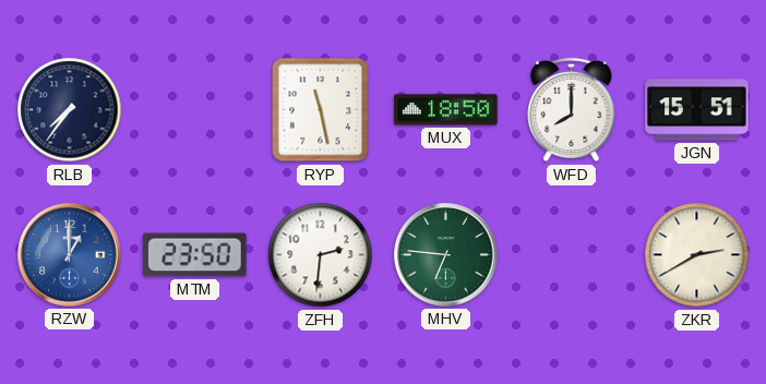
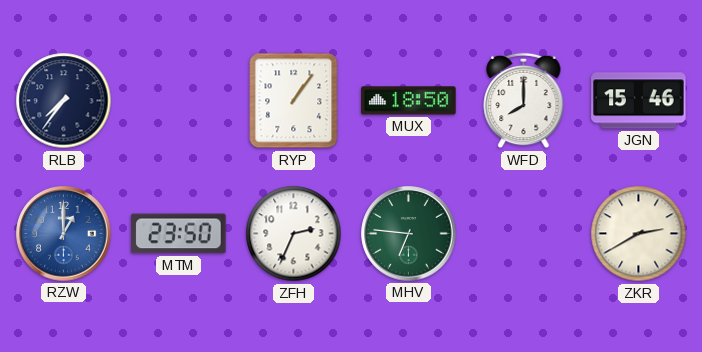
RYP: 11:28 -> 1:06 (294, 101)
JGN: 15:51 -> 15:46 (639, 101)
ZFH: 2:31 -> 2:34 (294, 234)
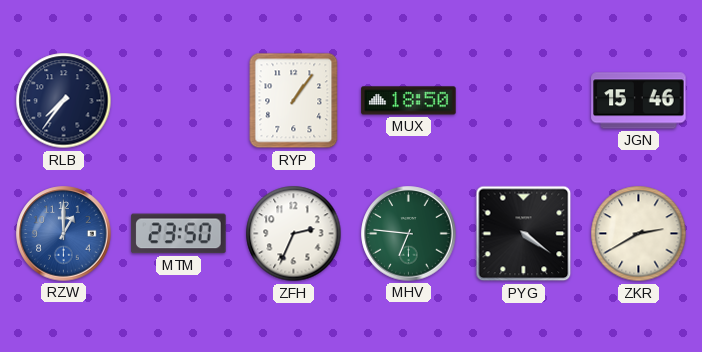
WFD: 8:00 -> none (524, 101)
PYG: none -> 4:21 (524, 234)
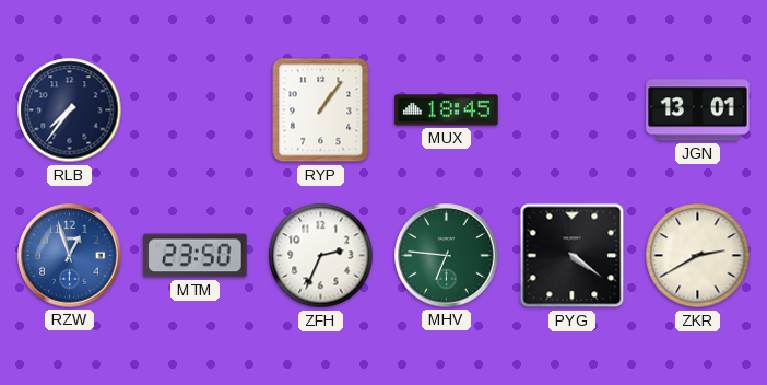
MUX: 18:50 -> 18:45 (447, 110)
JGN: 15:46 -> 13:01 (698, 110)
RZW: 1:00 -> 12:57 (70, 256)
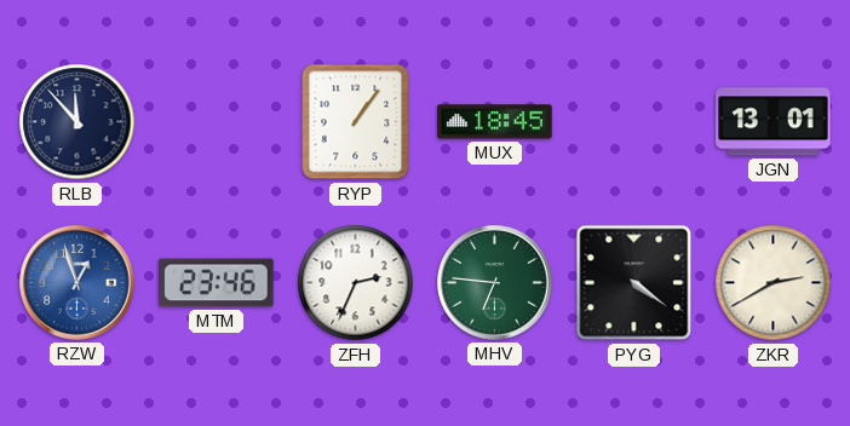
RLB: 7:36 -> 11:53 (77, 122)
MTM: 23:50 -> 23:46 (217, 283)
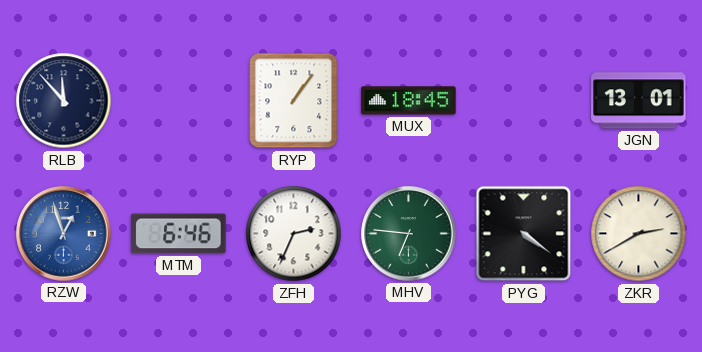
MTM: 23:46 -> 6:46 (179, 234)
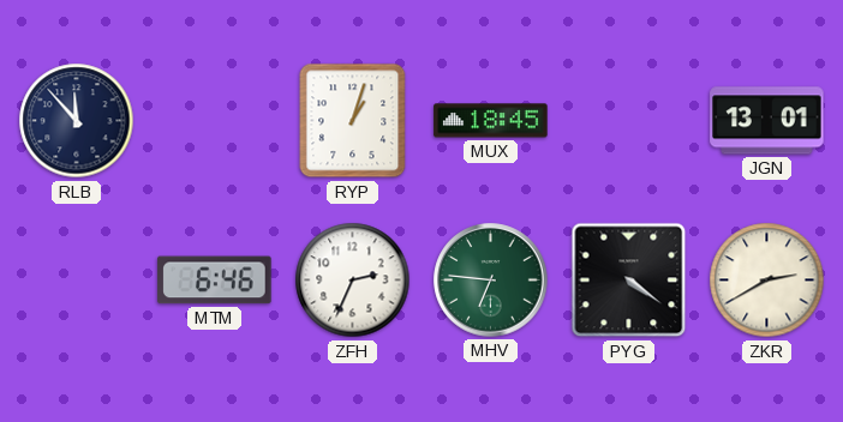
RYP: 1:06 -> 1:03 (353, 121)
RZW: 12:57 -> none (64, 234)
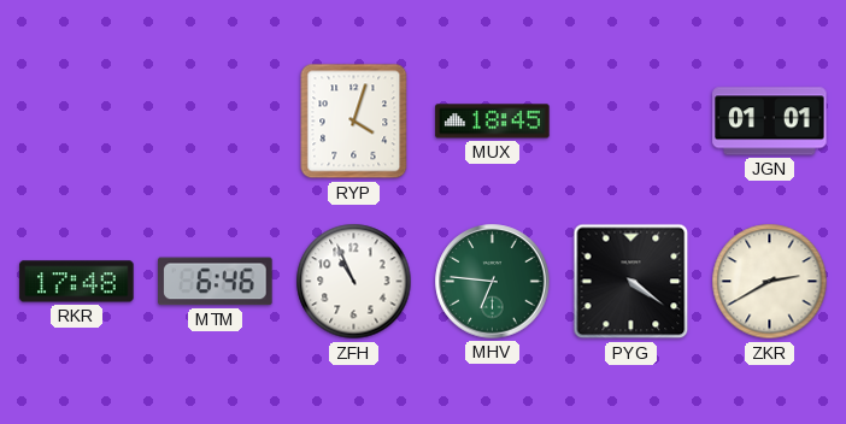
RLB: 11:53 -> none (77, 121)
RYP: 1:03 -> 4:03 (354, 122)
JGN: 13:01 -> 01:01 (770, 122)
RKR: none -> 17:48 (77, 282)
ZFH: 2:34 -> 10:56 (354, 282)
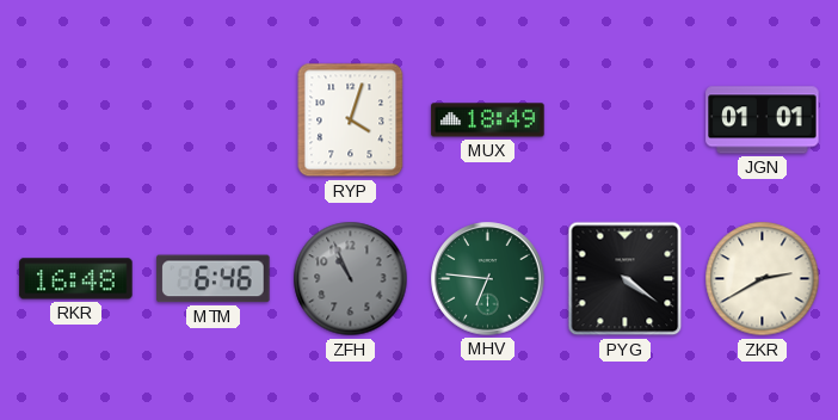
MUX: 18:45 -> 18:49 (488, 121)
RKR: 17:48 -> 16:48 (76, 279)
ZFH dial: white -> grey (351, 279)
